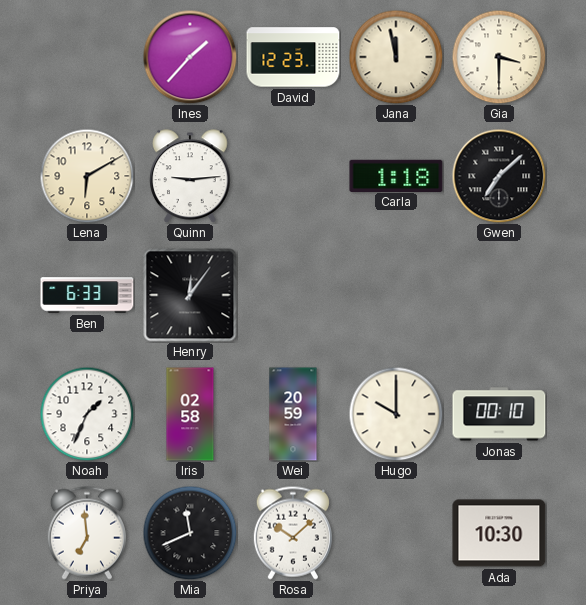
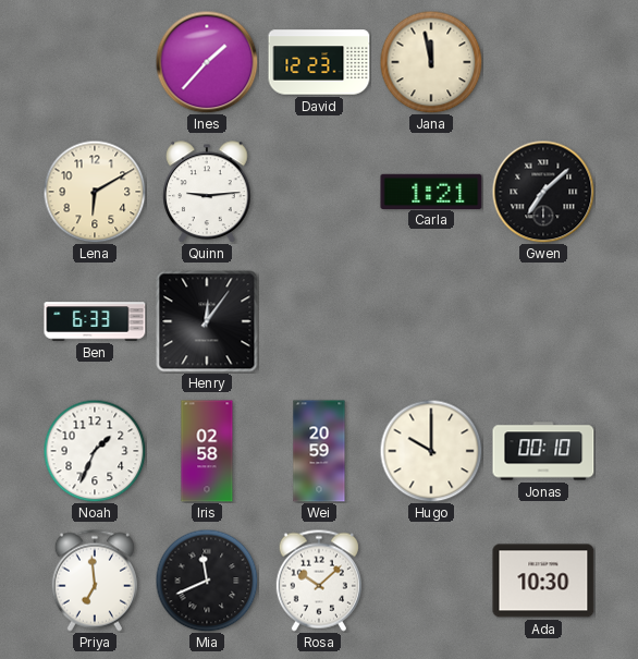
Gia: 3:30 -> none (499, 57)
Carla: 1:18 -> 1:21 (431, 191)
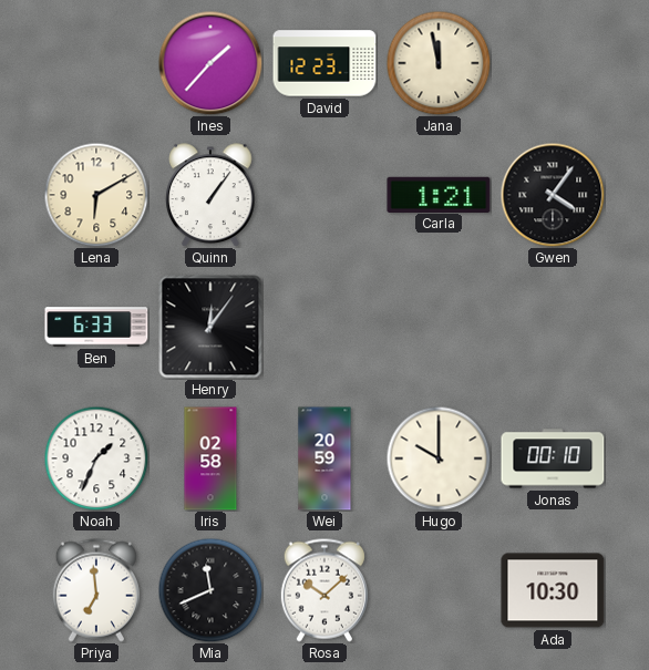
Quinn: 9:14 -> 1:06 (210, 195)
Gwen: 7:08 -> 4:06 (553, 195)
